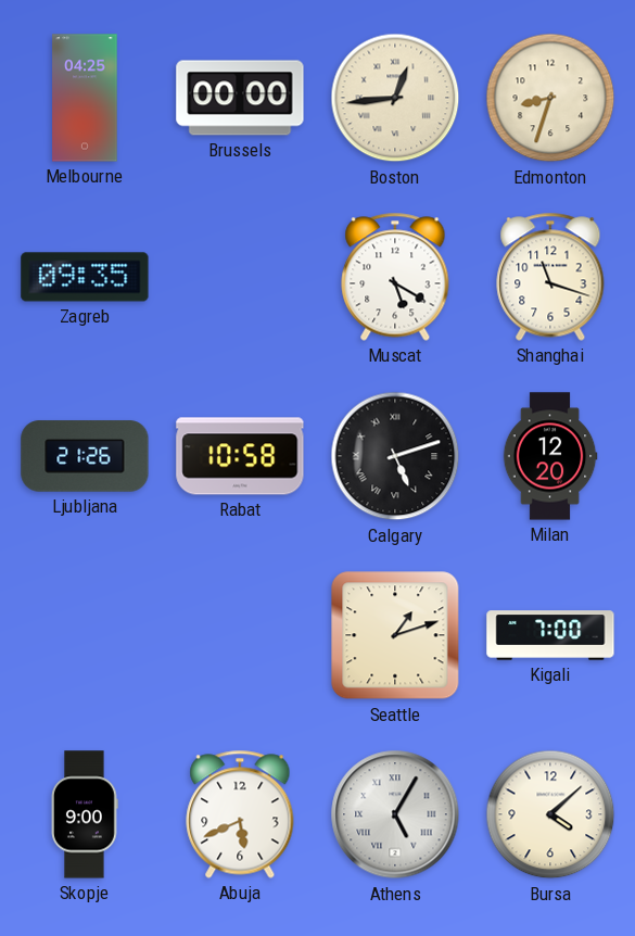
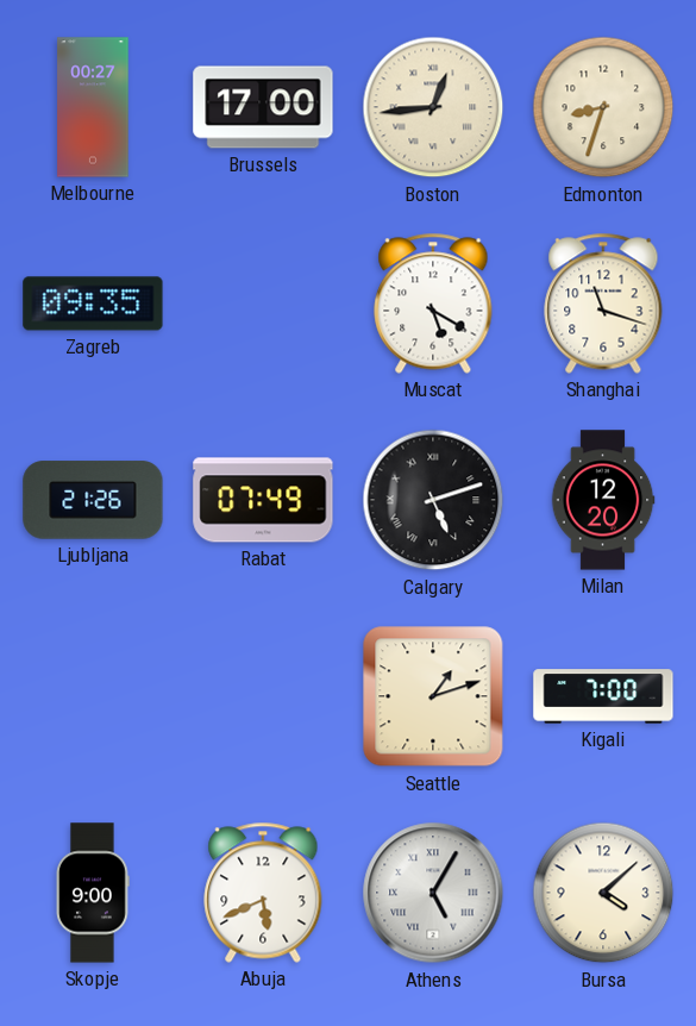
Melbourne: 04:25 -> 00:27 (93, 107)
Brussels: 00:00 -> 17:00 (263, 107)
Rabat: 10:58 -> 07:49 (263, 500)
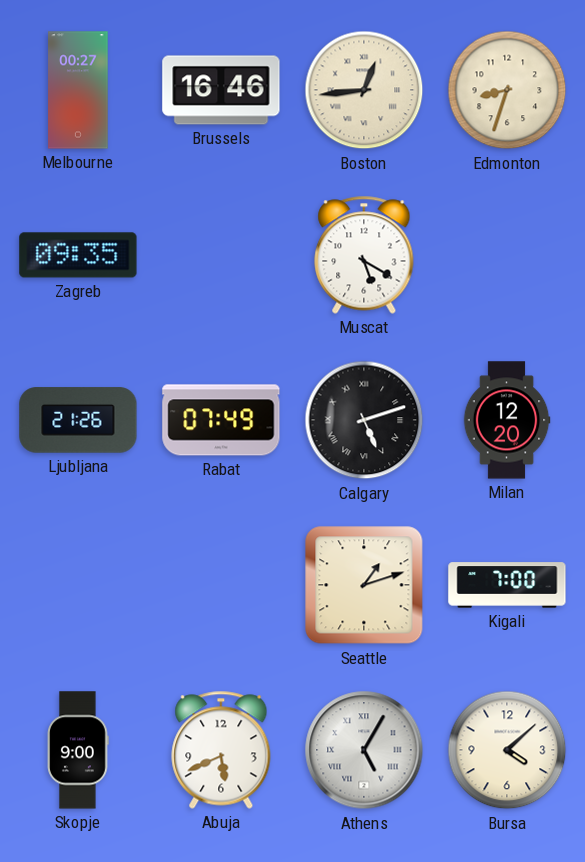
Brussels: 17:00 -> 16:46 (221, 90)
Shanghai: 11:18 -> none (603, 304)
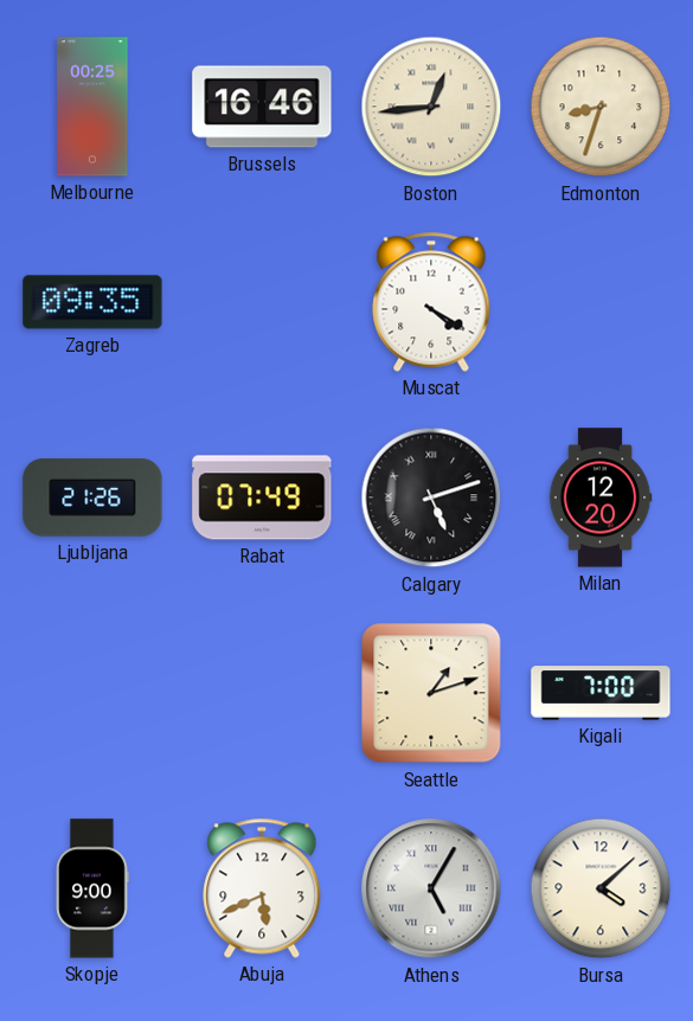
Melbourne: 00:27 -> 00:25 (92, 107)
Muscat: 5:20 -> 4:20 (431, 302)
